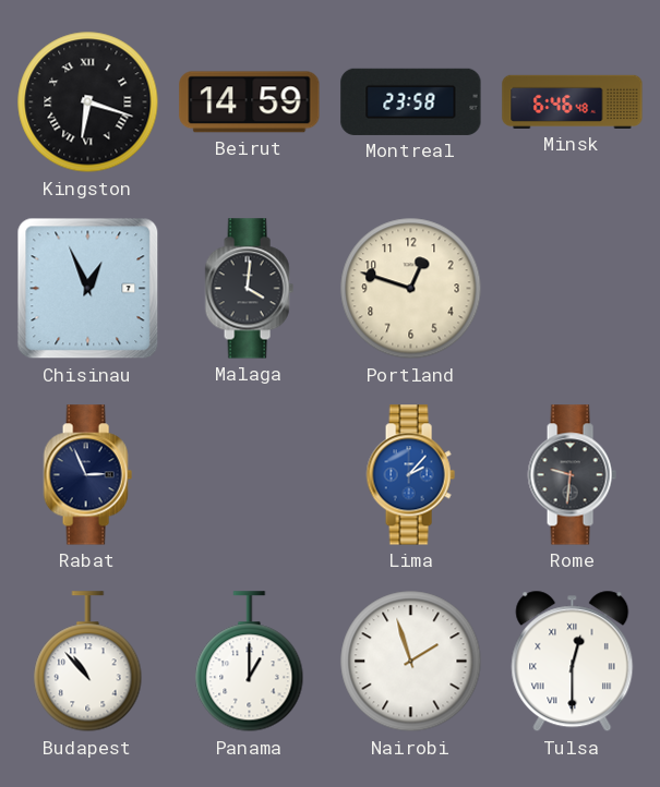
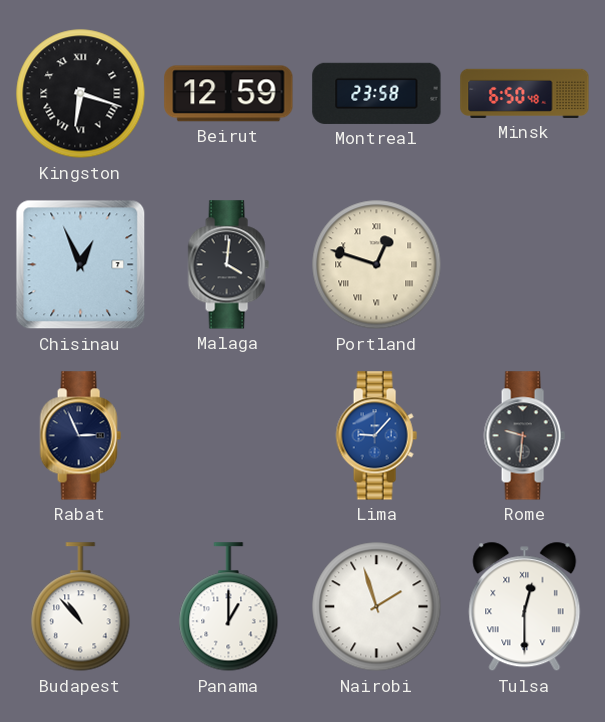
Beirut: 14:59 -> 12:59 (229, 94)
Minsk: 6:46 -> 6:50 (525, 93)
Portland numerals: Arabic -> Roman (377, 265)
Lima: 2:07 -> 9:07 (376, 436)
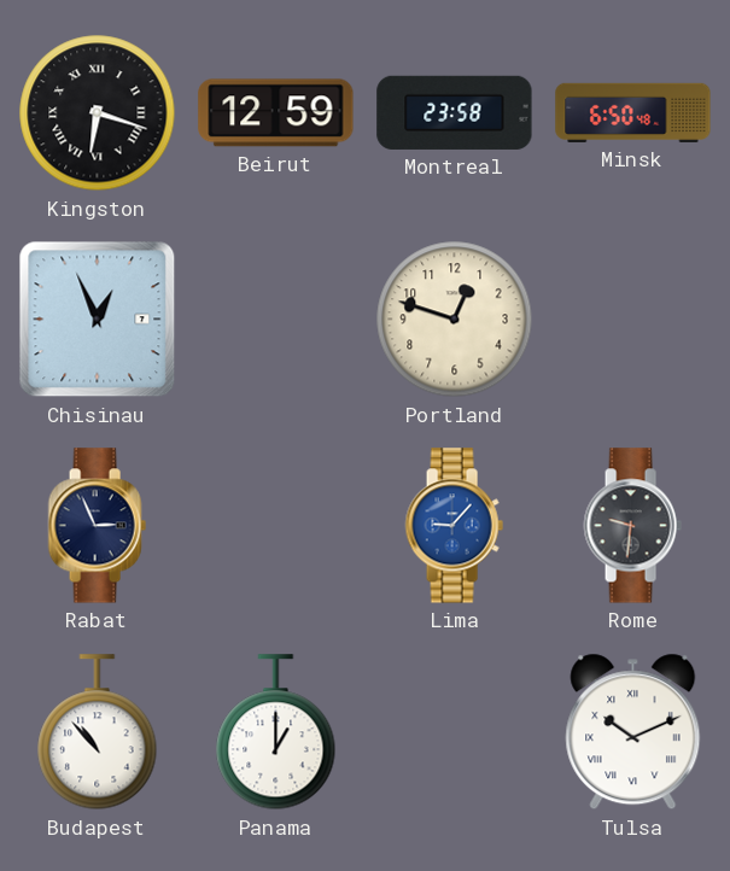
Malaga: 4:01 -> none (228, 265)
Portland numerals: Roman -> Arabic (455, 320)
Nairobi: 1:57 -> none (377, 607)
Tulsa: 12:30 -> 10:11 (633, 732)
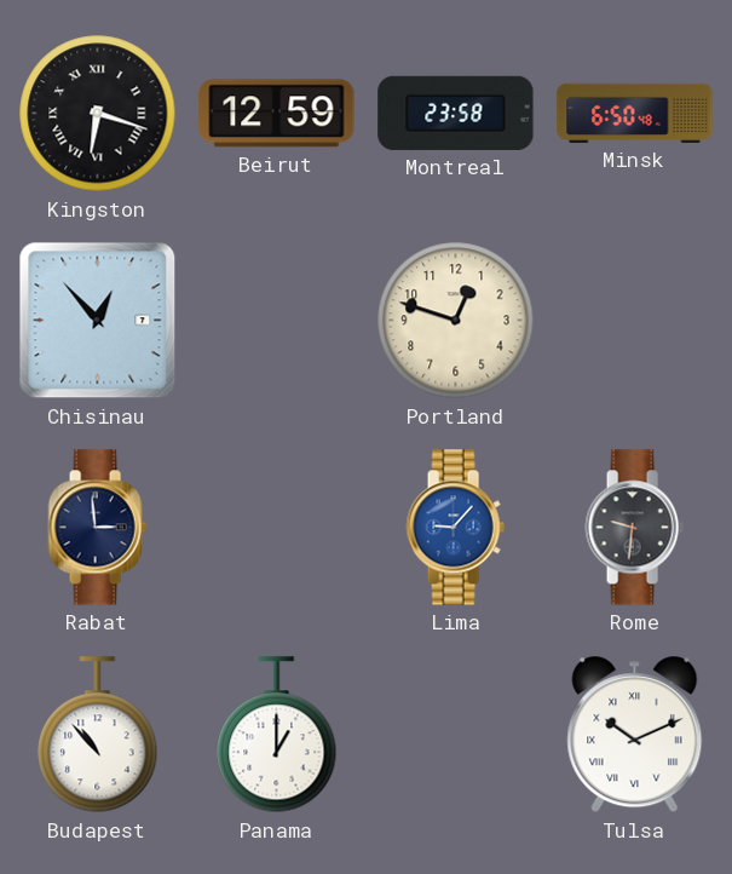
Chisinau: 12:56 -> 12:53 (98, 321)
Rabat: 2:56 -> 2:59 (97, 528)
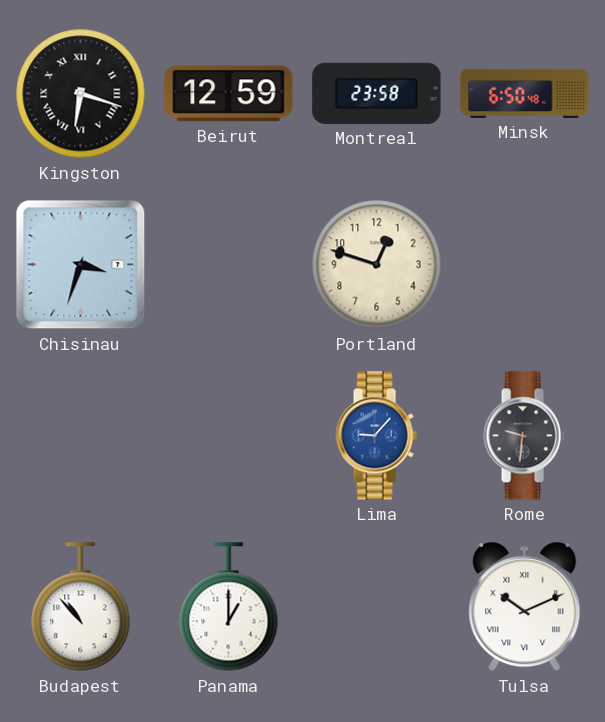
Chisinau: 12:53 -> 3:33 (81, 265)
Rabat: 2:59 -> none (97, 528)
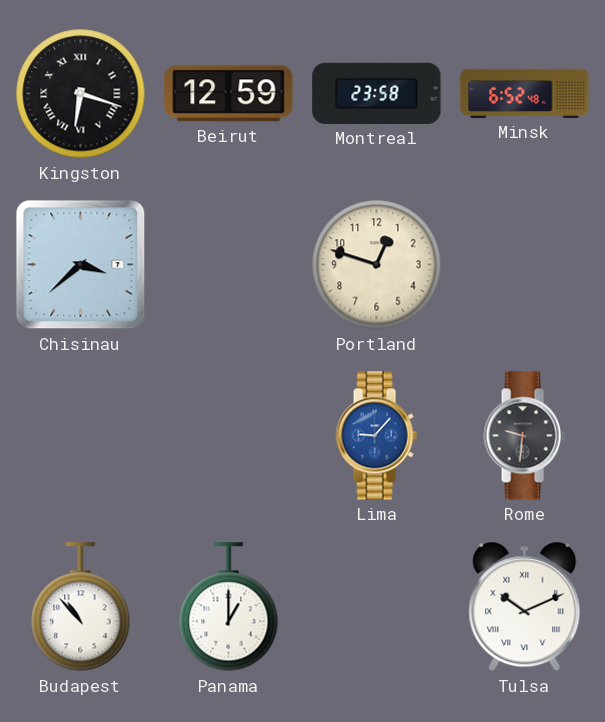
Minsk: 6:50 -> 6:52 (525, 93)
Chisinau: 3:33 -> 3:38 (81, 265)
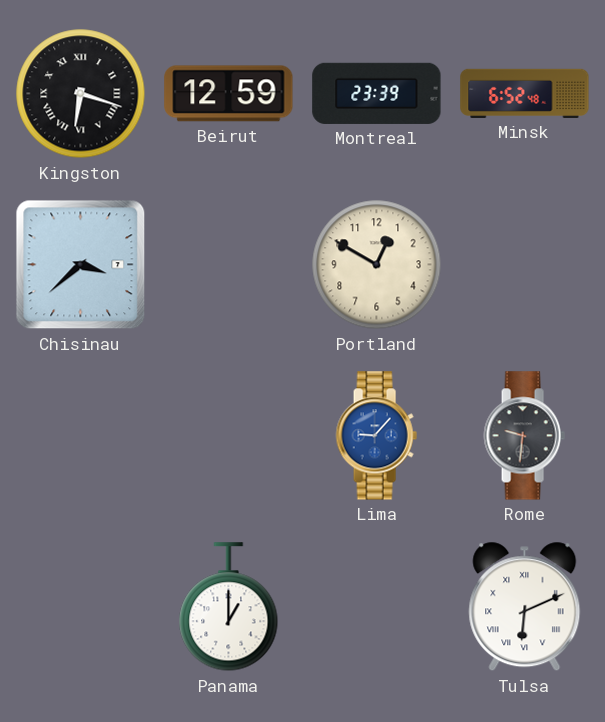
Montreal: 23:58 -> 23:39 (377, 93)
Portland: 12:48 -> 12:50 (377, 265)
Budapest: 10:53 -> none (81, 607)
Tulsa: 10:11 -> 6:11 (525, 607)
